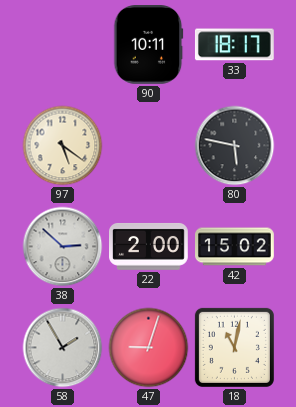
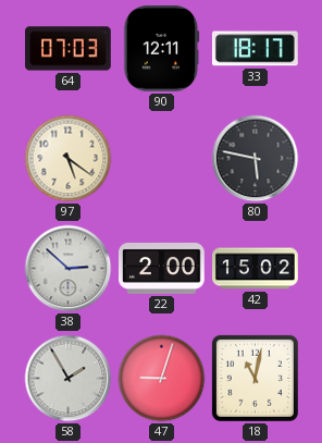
64: none -> 07:03 (69, 49)
90: 10:11 -> 12:11 (162, 49)
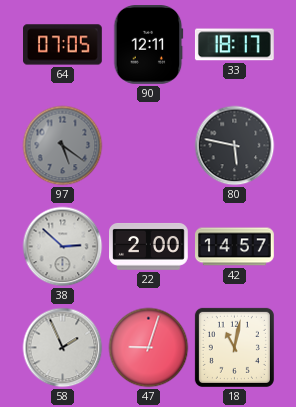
64: 07:03 -> 07:05 (63, 45)
97 dial: cream -> grey (63, 146)
42: 15:02 -> 14:57 (235, 247)
58: 1:55 -> 1:56 (63, 348)
